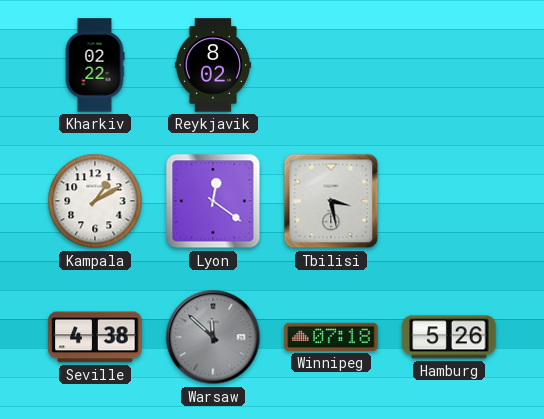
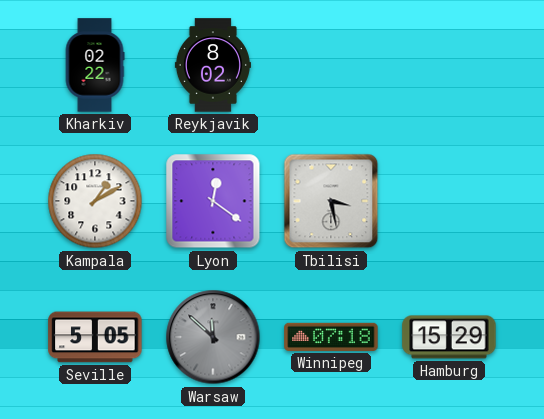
Seville: 4:38 -> 5:05 (95, 337)
Hamburg: 5:26 -> 15:29 (449, 337)
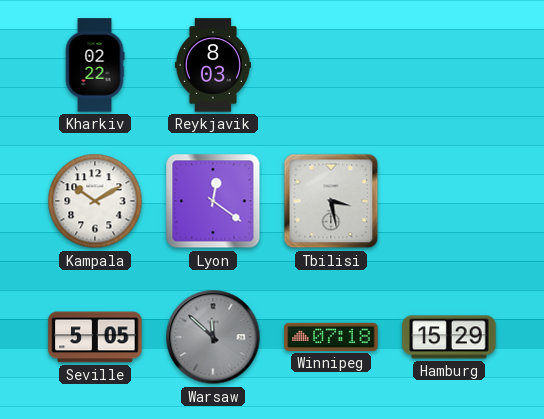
Reykjavik: 8:02 -> 8:03 (213, 65)
Kampala: 1:10 -> 10:10 (95, 201)
